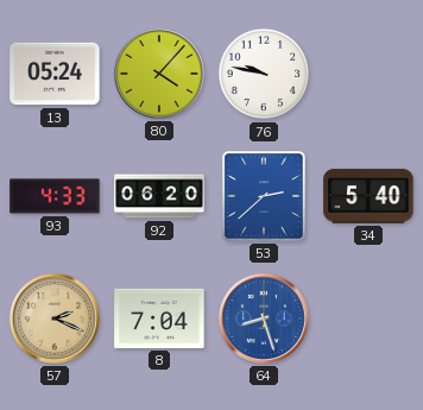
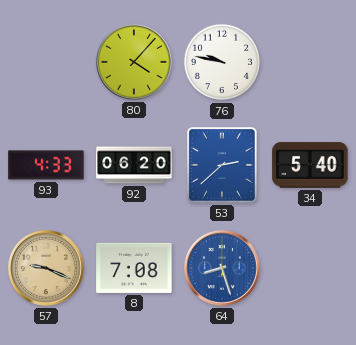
13: 05:24 -> none (55, 74)
57: 2:19 -> 9:19 (46, 268)
8: 7:04 -> 7:08 (134, 268)
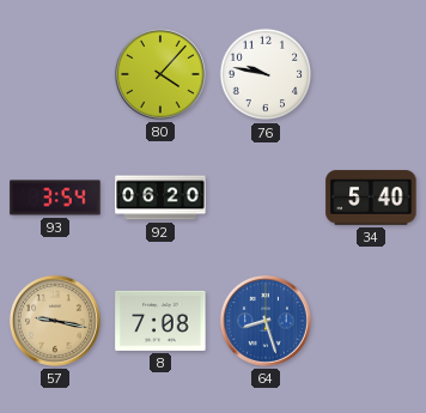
93: 4:33 -> 3:54 (55, 198)
53: 2:38 -> none (223, 165)
57: 9:19 -> 9:17 (55, 321)
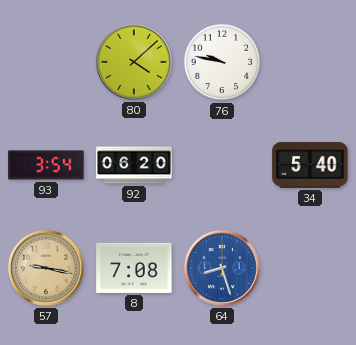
80: 4:07 -> 4:08 (134, 62)
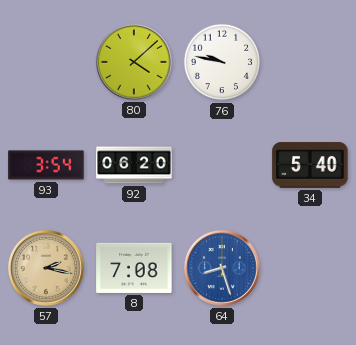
57: 9:17 -> 2:17 (46, 268)
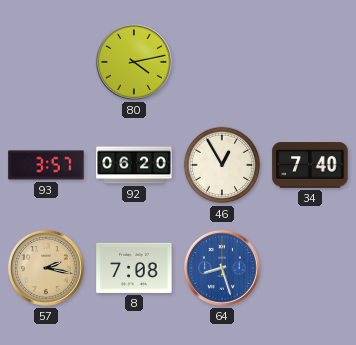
80: 4:08 -> 4:13 (134, 62)
76: 9:47 -> none (222, 62)
93: 3:54 -> 3:57 (46, 165)
46: none -> 12:55 (222, 165)
34: 5:40 -> 7:40 (310, 165)
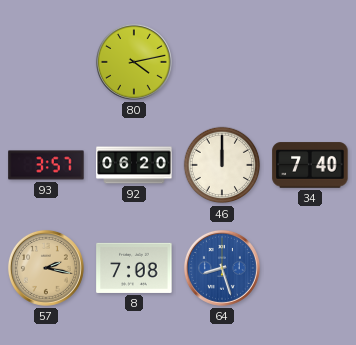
46: 12:55 -> 12:00 (222, 165)
